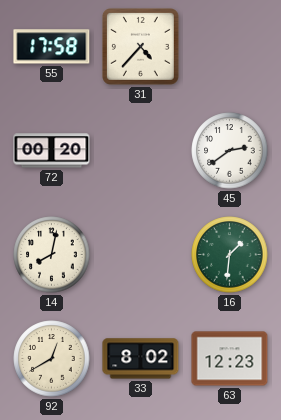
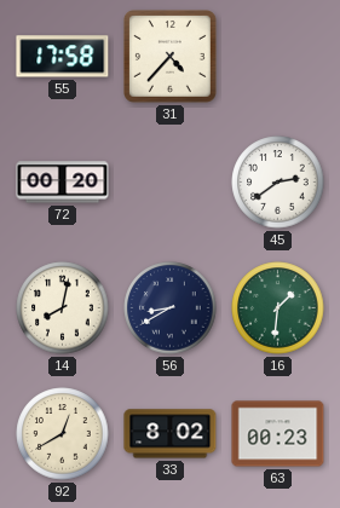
56: none -> 8:40 (171, 308)
63: 12:23 -> 00:23 (278, 434)
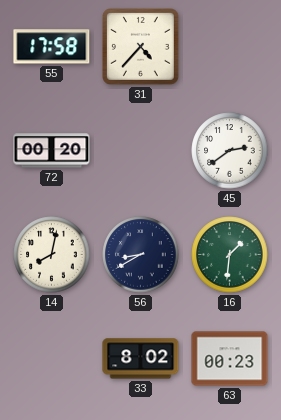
92: 12:40 -> none (63, 434)
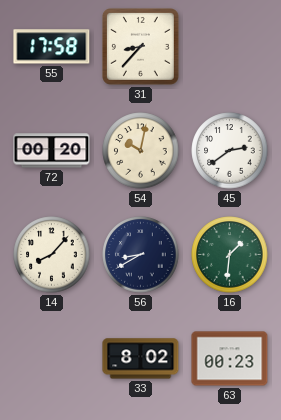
31: 4:37 -> 8:37 (141, 47)
54: none -> 10:02 (141, 151)
14: 8:02 -> 8:07 (52, 255)
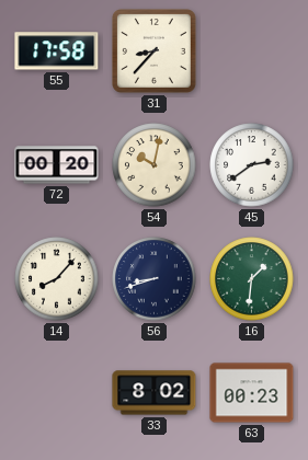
56: 8:40 -> 8:42 (155, 279)
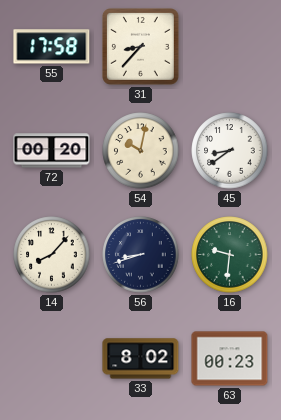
45: 2:39 -> 8:39 (230, 151)
16: 1:31 -> 9:31 (230, 255)
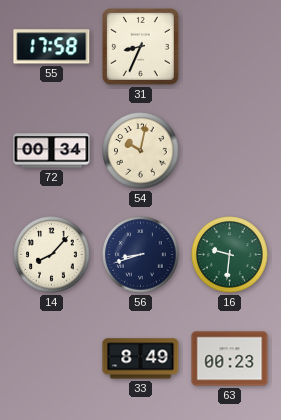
31: 8:37 -> 8:34 (141, 47)
72: 00:20 -> 00:34 (52, 151)
45: 8:39 -> none (230, 151)
33: 8:02 -> 8:49 (141, 359)
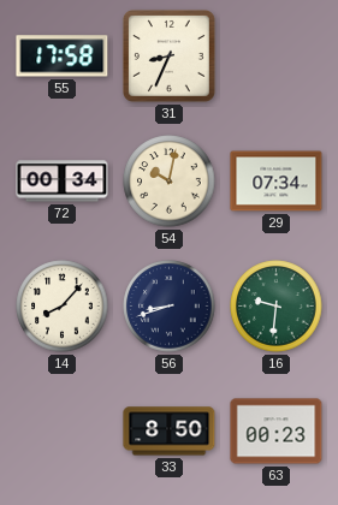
29: none -> 07:34 (277, 182)
33: 8:49 -> 8:50 (170, 432)
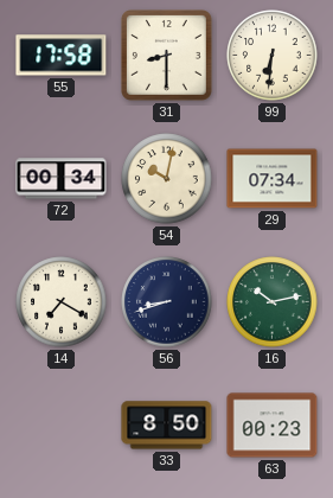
31: 8:34 -> 8:30 (167, 56)
99: none -> 6:31 (273, 56)
14: 8:07 -> 7:20 (62, 302)
16: 9:31 -> 10:13 (273, 302)
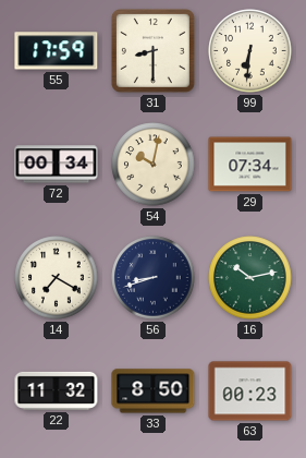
55: 17:58 -> 17:59 (57, 51)
22: none -> 11:32 (57, 390)
